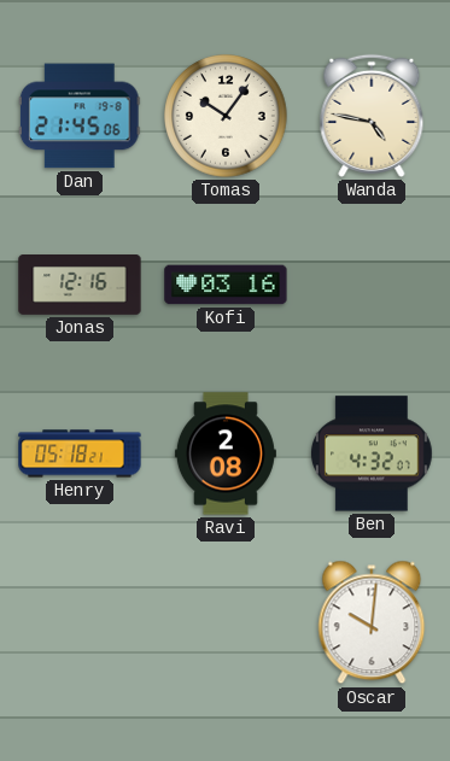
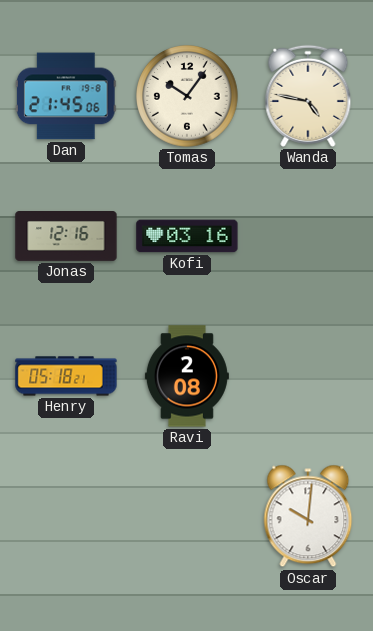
Ben: 4:32 -> none (372, 453)
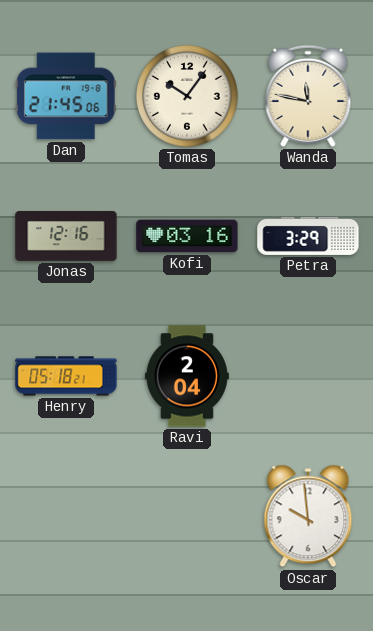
Wanda: 4:47 -> 11:47 (308, 96)
Petra: none -> 3:29 (308, 236)
Ravi: 2:08 -> 2:04 (187, 376)
Oscar: 10:01 -> 9:59 (308, 516)
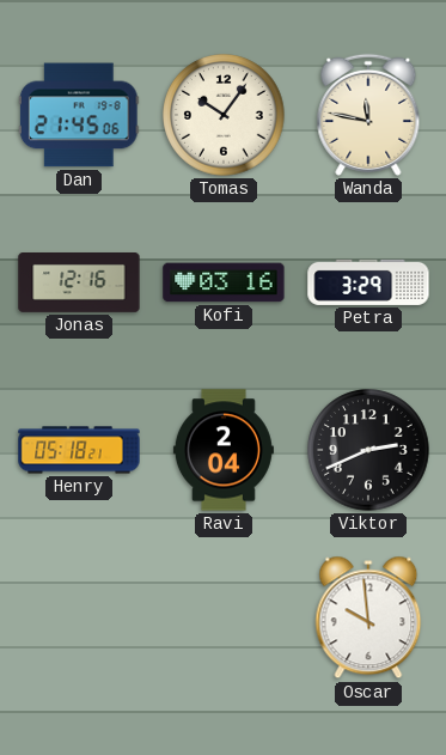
Viktor: none -> 2:41 (368, 450)
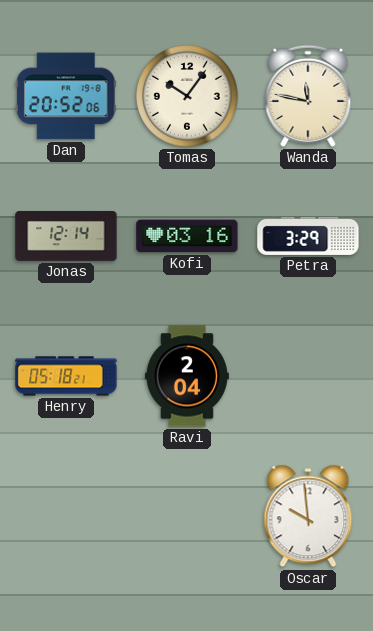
Dan: 21:45 -> 20:52 (66, 96)
Jonas: 12:16 -> 12:14 (66, 237)
Viktor: 2:41 -> none (368, 450)
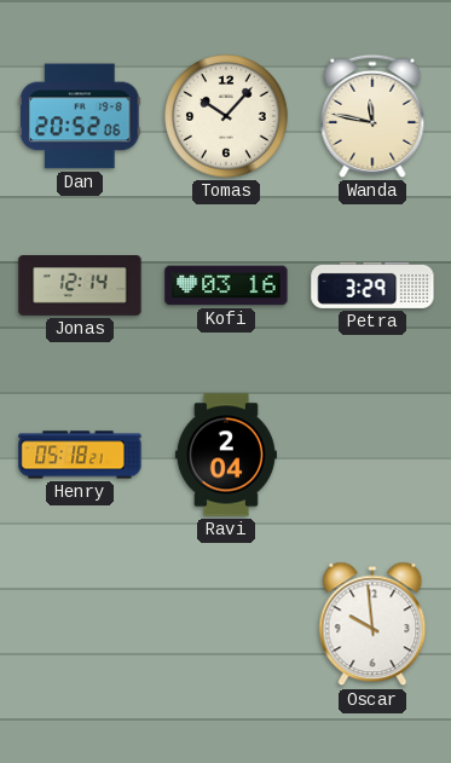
Tomas: 10:06 -> 10:07 (226, 116)
